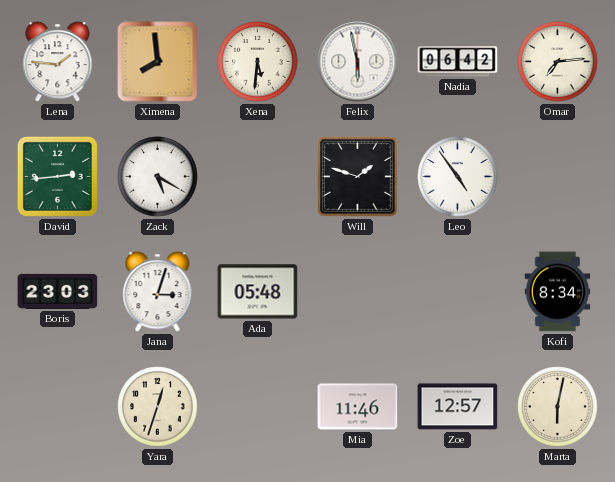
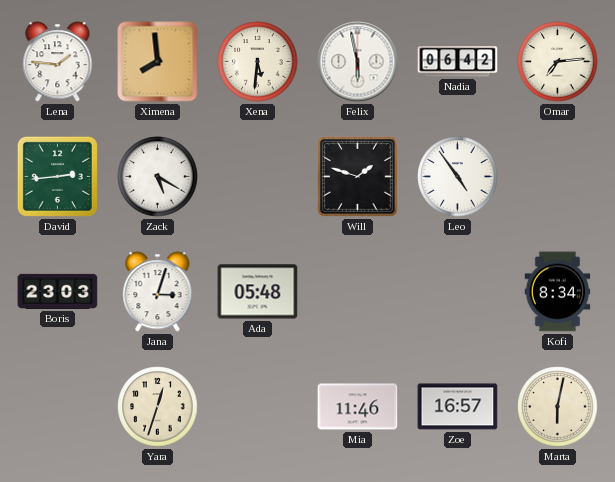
Zoe: 12:57 -> 16:57 (458, 407)
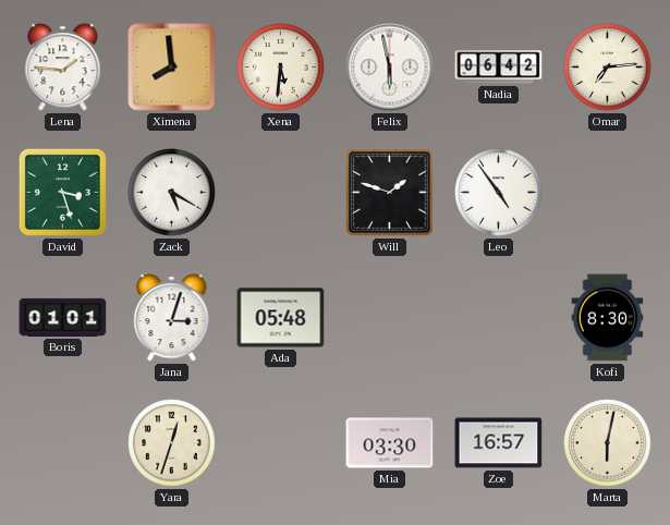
David: 2:44 -> 3:27 (62, 192)
Boris: 23:03 -> 01:01 (63, 317)
Kofi: 8:34 -> 8:30 (608, 318)
Mia: 11:46 -> 03:30 (390, 443)
